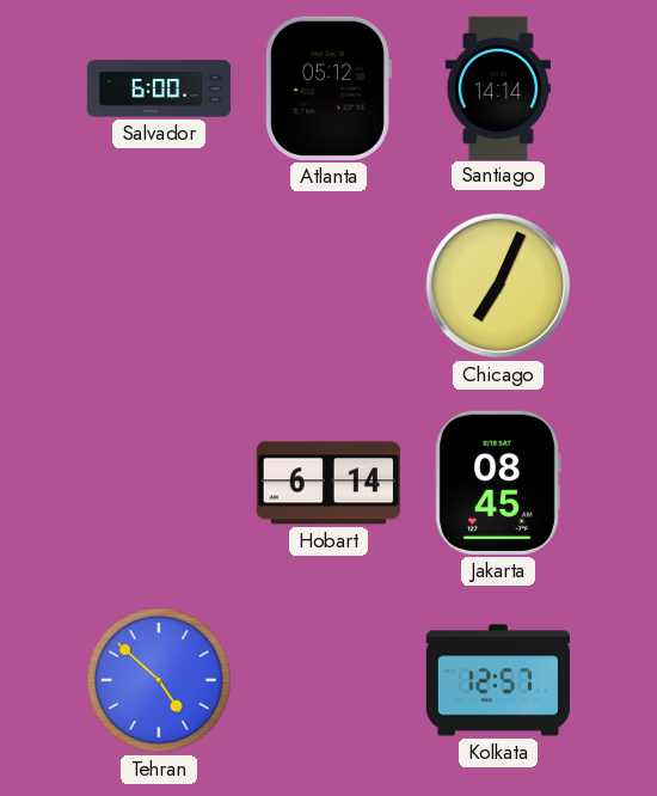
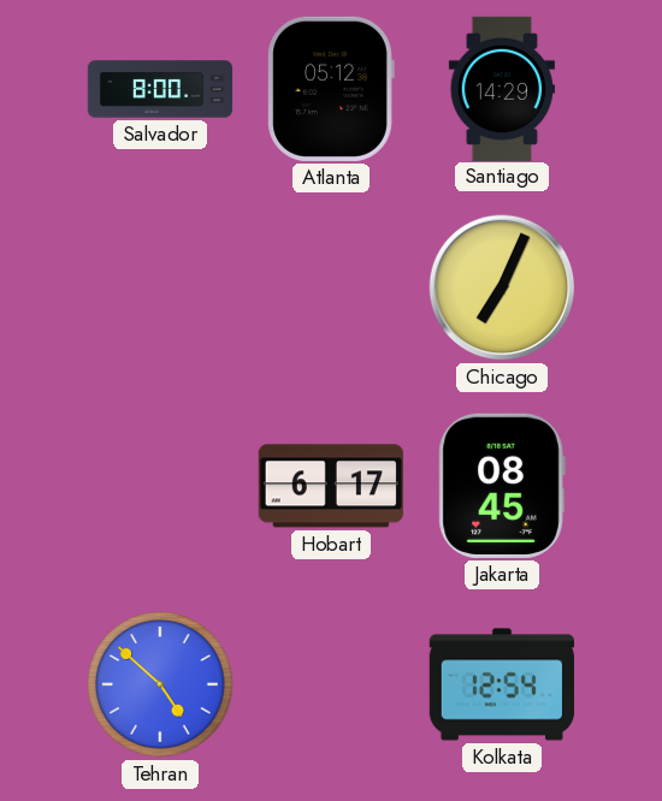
Salvador: 6:00 -> 8:00 (160, 89)
Santiago: 14:14 -> 14:29 (502, 88)
Hobart: 6:14 -> 6:17 (331, 486)
Kolkata: 12:57 -> 12:54 (501, 684)
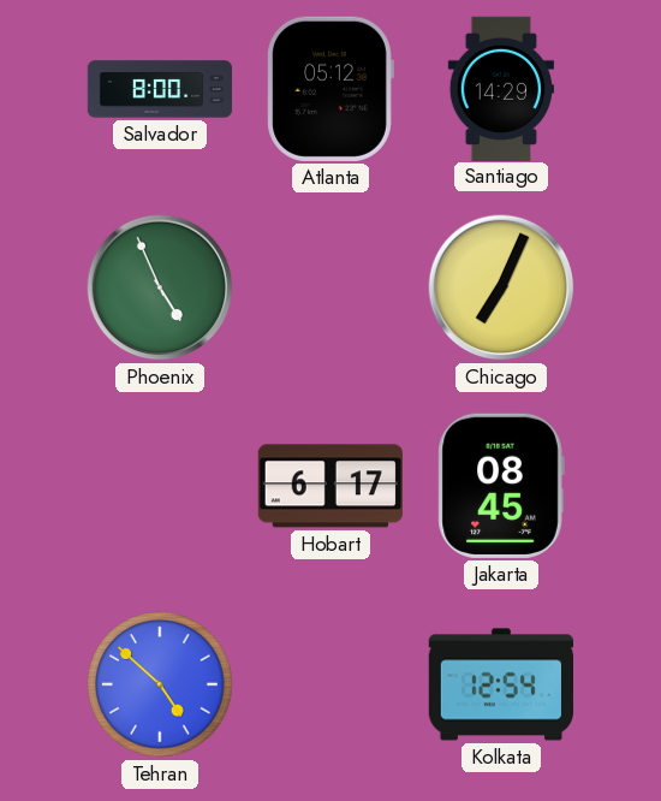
Phoenix: none -> 4:56 (160, 287)
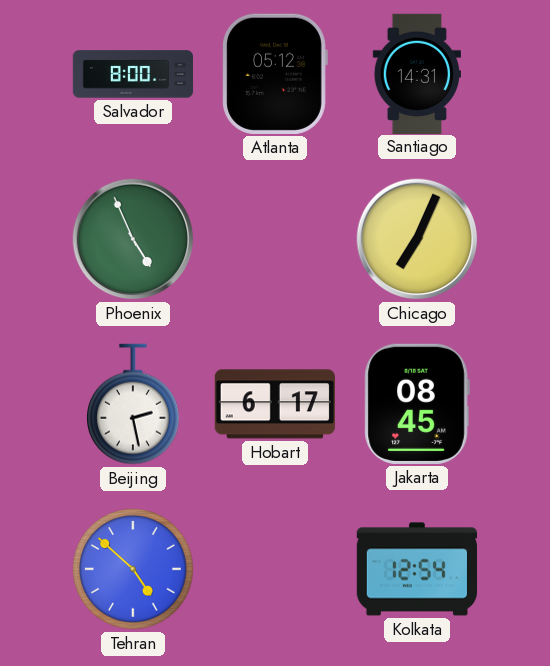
Santiago: 14:29 -> 14:31 (417, 73)
Beijing: none -> 2:28 (134, 404)
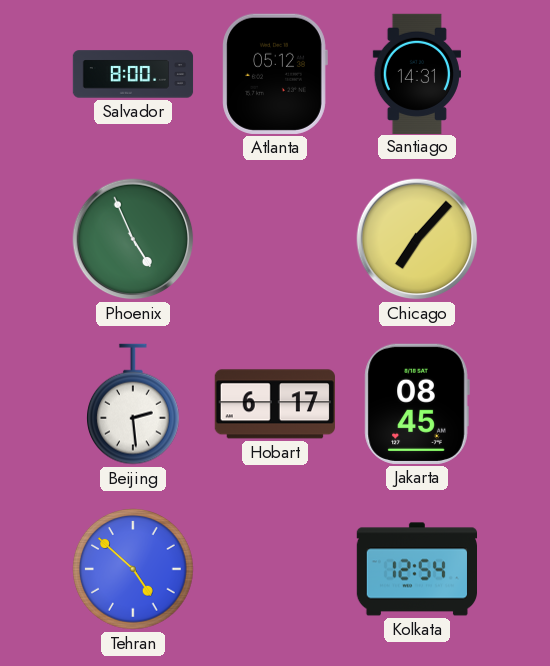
Chicago: 7:04 -> 7:07 (417, 239)
Beijing: 2:28 -> 2:29 (134, 404)
